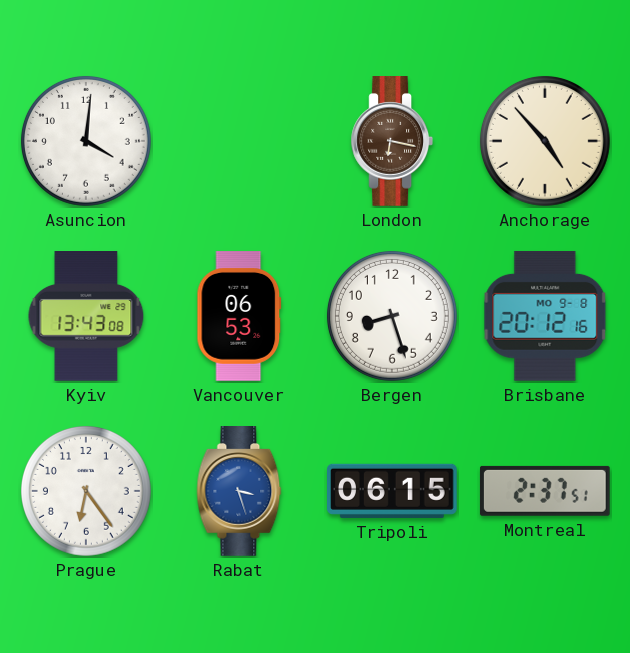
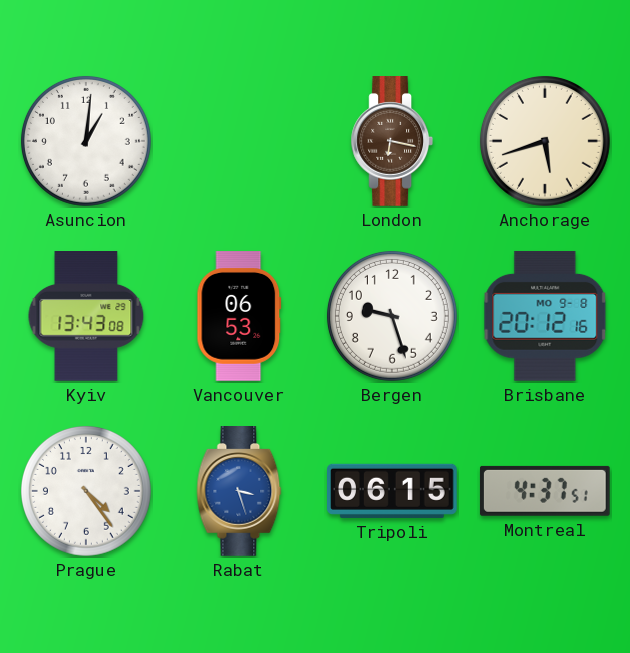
Asuncion: 4:01 -> 1:01 (86, 141)
Anchorage: 4:53 -> 5:42 (545, 141)
Bergen: 8:27 -> 9:27 (392, 316)
Prague: 6:24 -> 4:24 (86, 491)
Montreal: 2:37 -> 4:37 (545, 491)
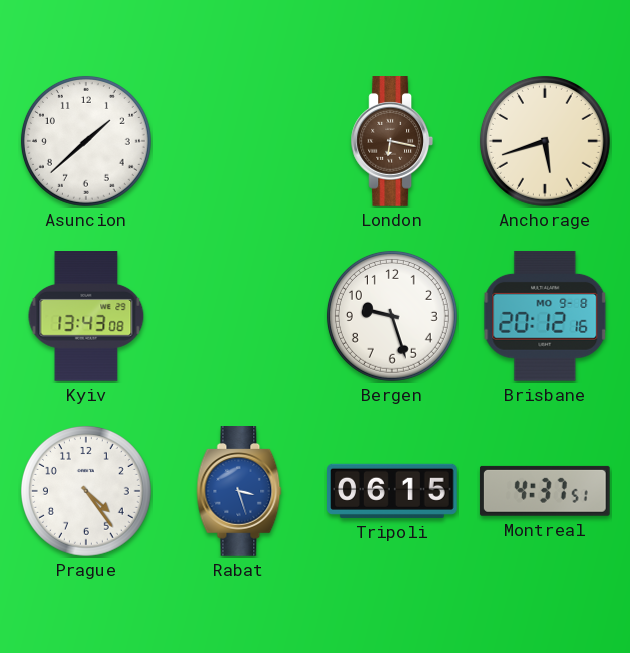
Asuncion: 1:01 -> 1:38 (86, 141)
Vancouver: 06:53 -> none (239, 316)
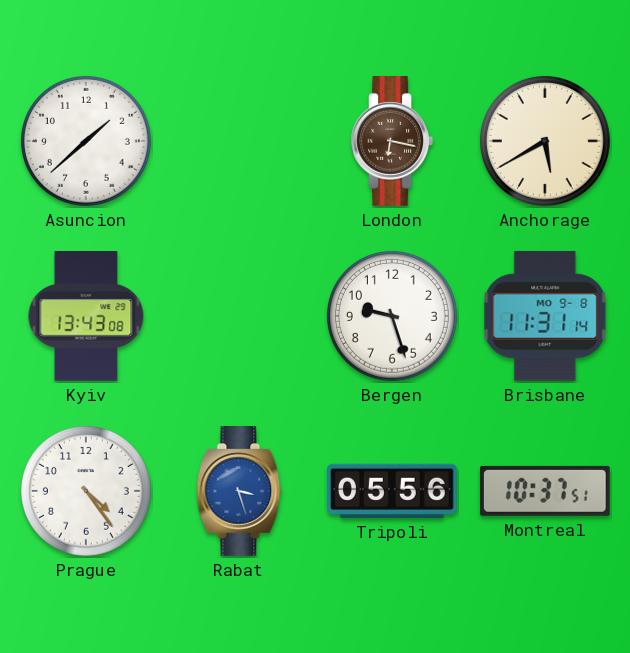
Anchorage: 5:42 -> 5:40 (545, 141)
Brisbane: 20:12 -> 11:31 (545, 316)
Tripoli: 06:15 -> 05:56 (393, 491)
Montreal: 4:37 -> 10:37 (545, 491)
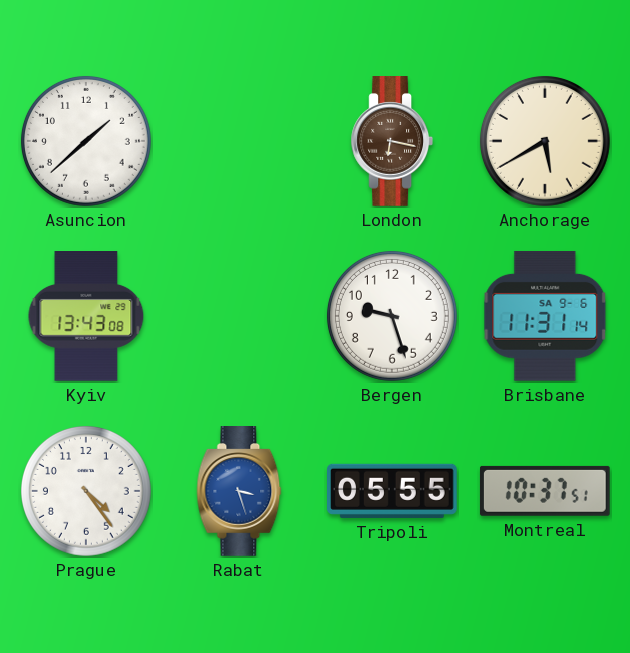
Brisbane date: MO 9-8 -> SA 9-6 (545, 316)
Tripoli: 05:56 -> 05:55 (393, 491)
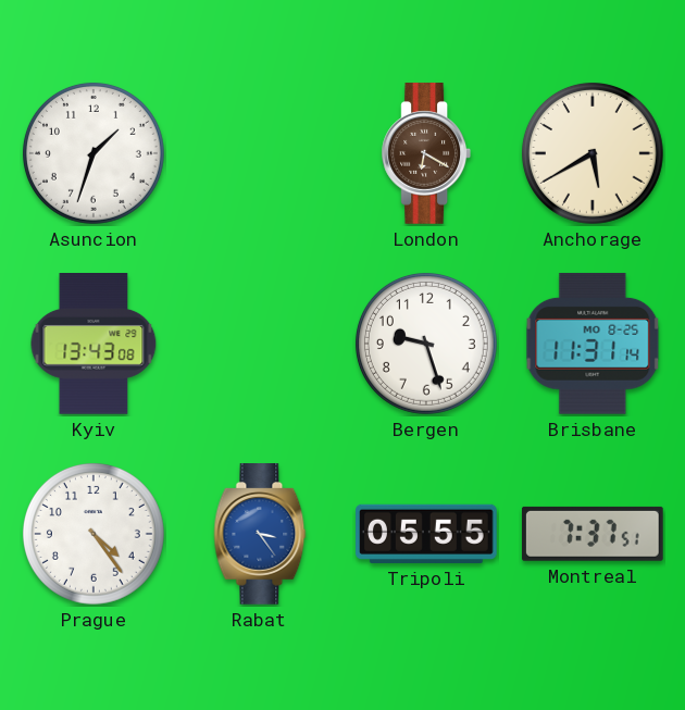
Asuncion: 1:38 -> 1:33 (94, 153)
London: 6:17 -> 6:20 (425, 154)
Brisbane date: SA 9-6 -> MO 8-25 (593, 344)
Rabat: 3:27 -> 3:24 (260, 535)
Montreal: 10:37 -> 7:37 (593, 534)
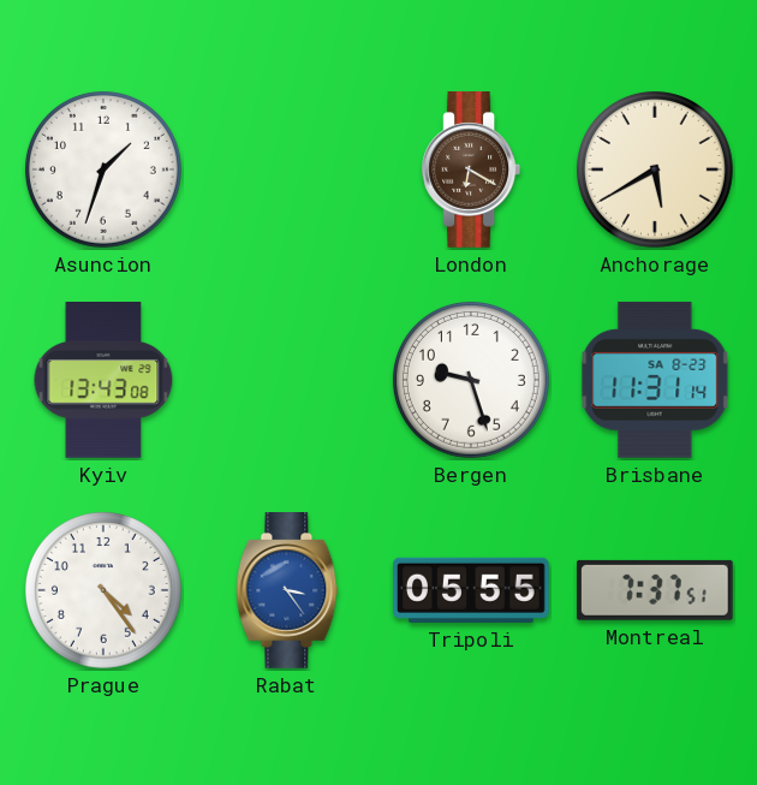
Brisbane date: MO 8-25 -> SA 8-23 (655, 380)
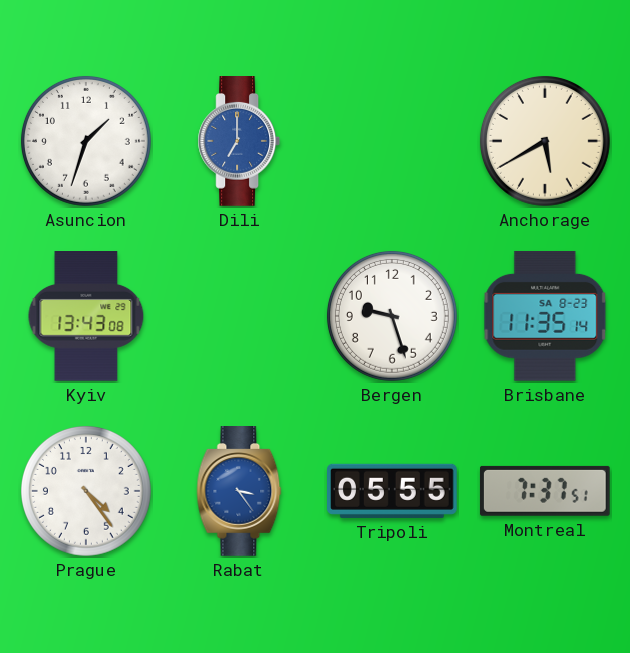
Dili: none -> 7:00 (238, 142)
London: 6:20 -> none (470, 171)
Brisbane: 11:31 -> 11:35 (545, 316)
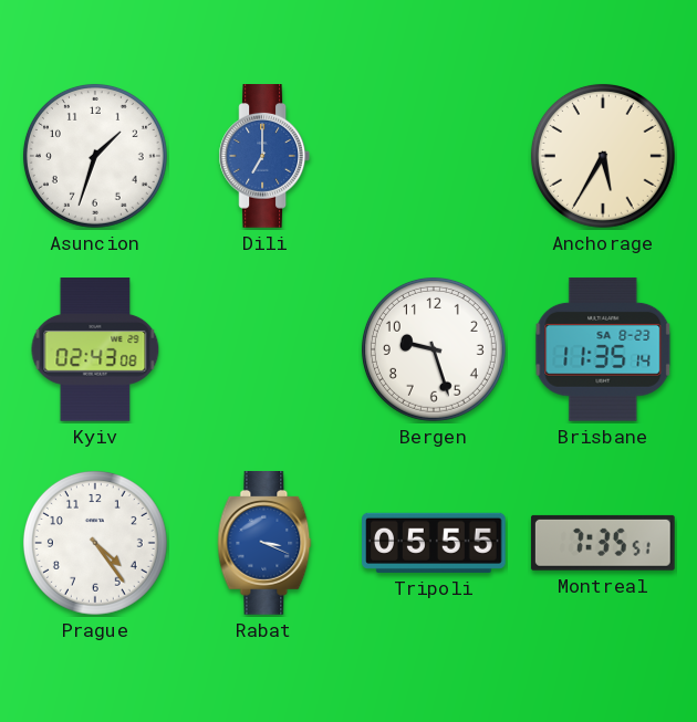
Anchorage: 5:40 -> 5:35 (603, 156)
Kyiv: 13:43 -> 02:43 (95, 350)
Rabat: 3:24 -> 3:19 (264, 544)
Montreal: 7:37 -> 7:35 (603, 543)
